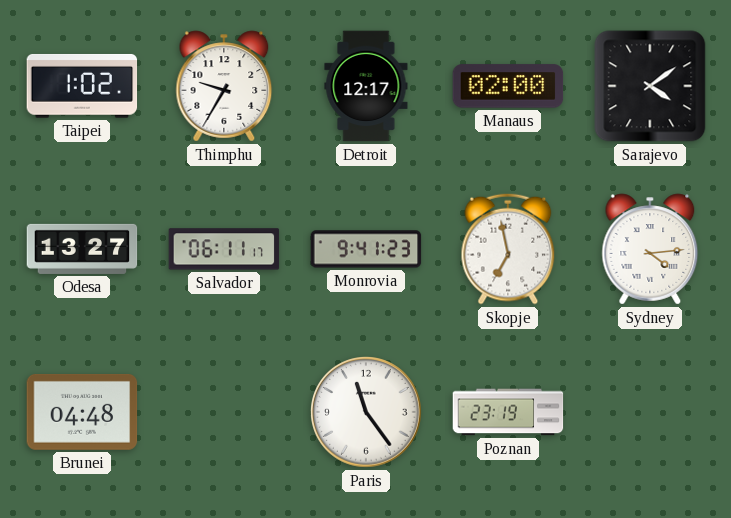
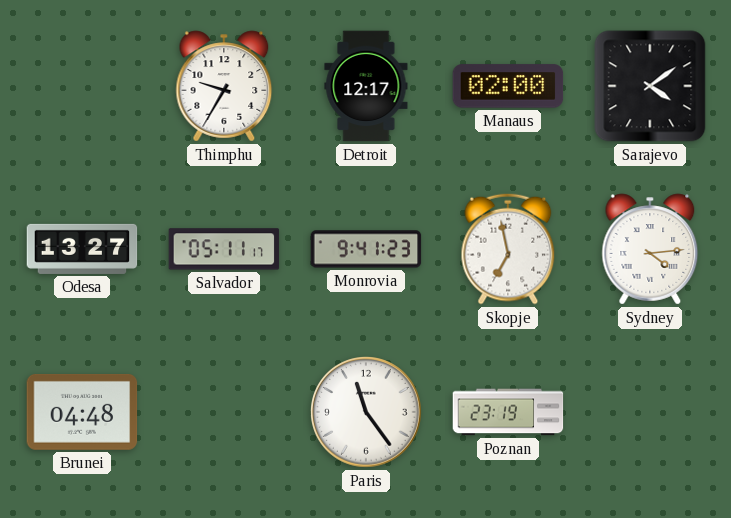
Taipei: 1:02 -> none (82, 86)
Salvador: 06:11 -> 05:11 (224, 249)
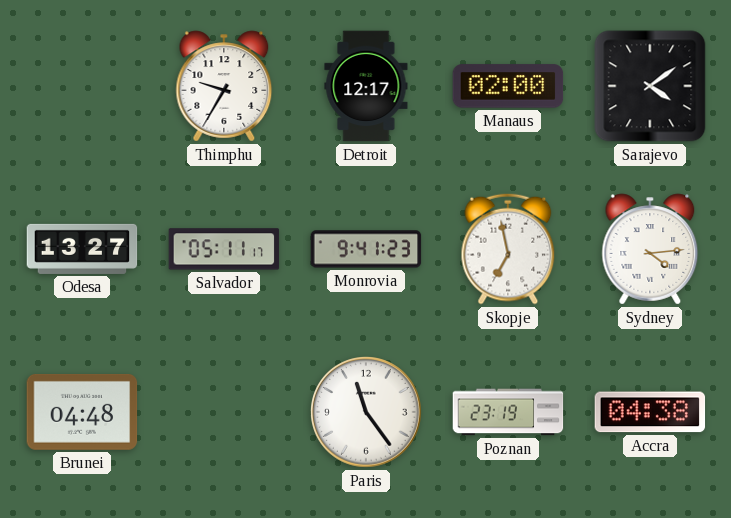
Accra: none -> 04:38 (650, 412)
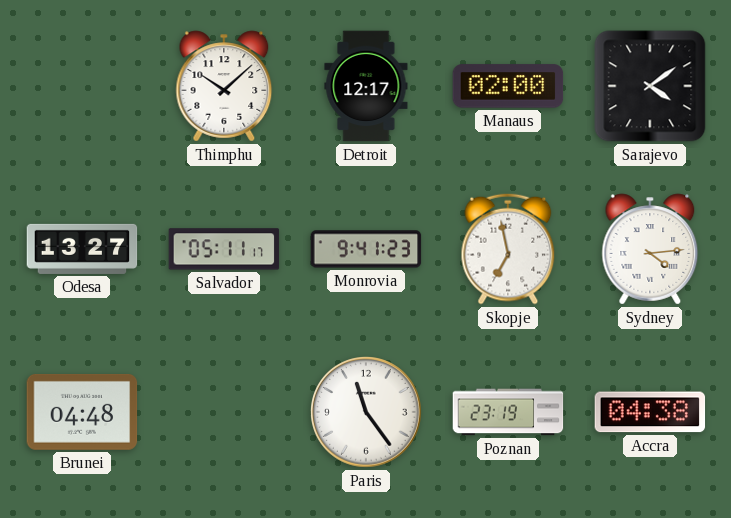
Thimphu: 9:35 -> 10:08 (224, 86)
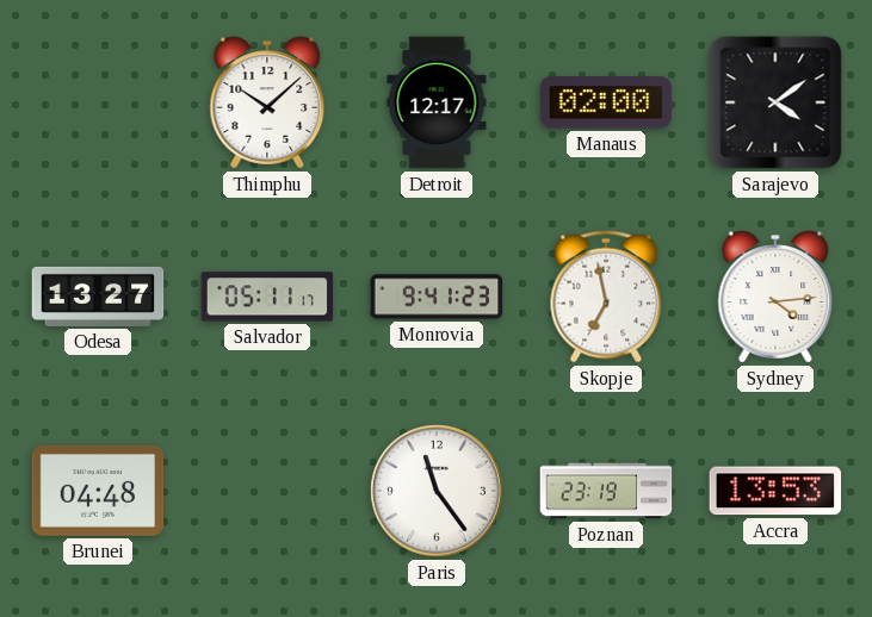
Accra: 04:38 -> 13:53 (775, 491)
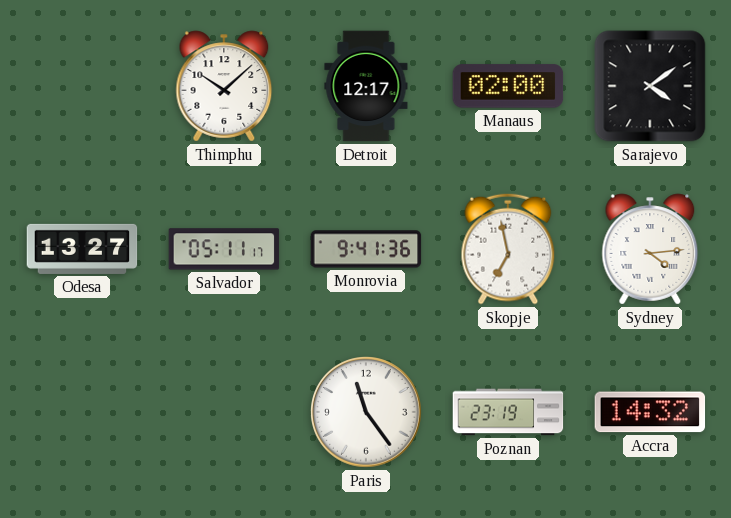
Monrovia: 9:41:23 -> 9:41:36 (366, 249)
Brunei: 04:48 -> none (98, 491)
Accra: 13:53 -> 14:32 (650, 412)
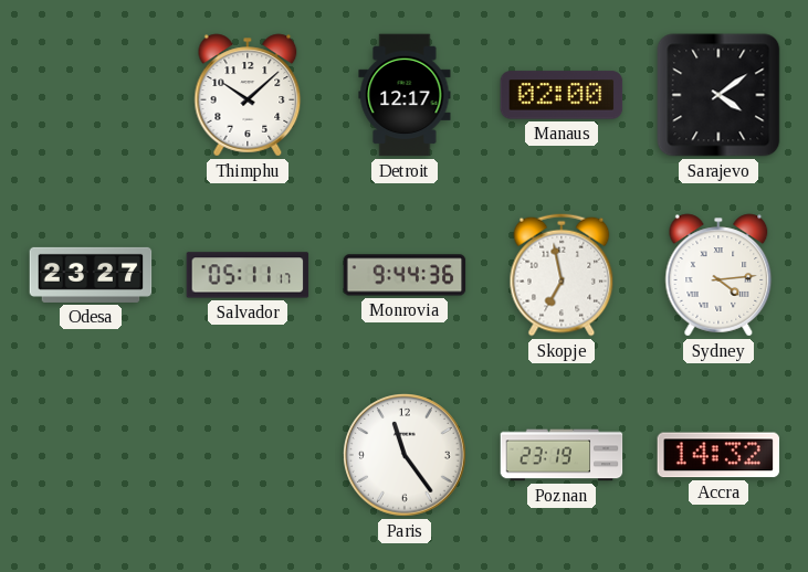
Odesa: 13:27 -> 23:27 (91, 275)
Monrovia: 9:41 -> 9:44 (405, 275)
